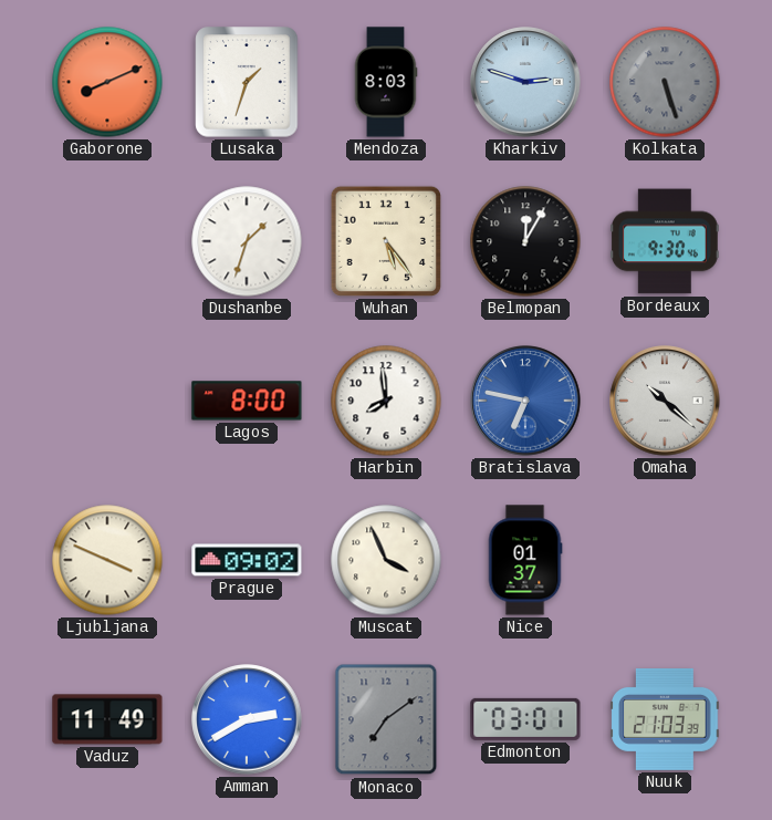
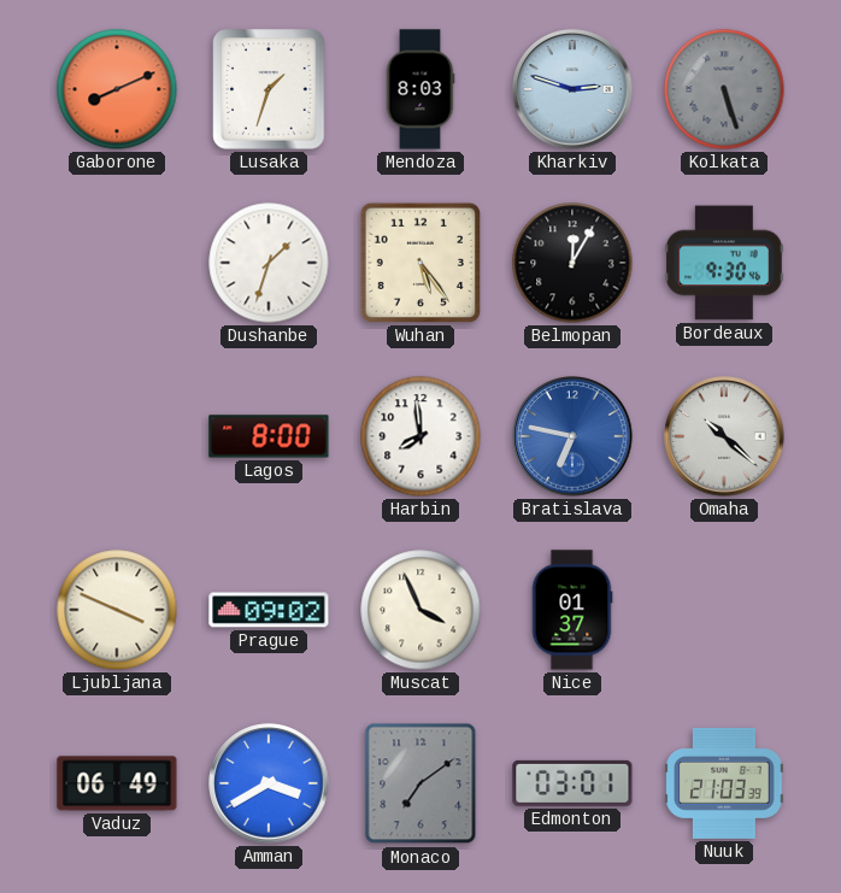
Vaduz: 11:49 -> 06:49 (117, 783)
Amman: 2:40 -> 3:40 (269, 783)
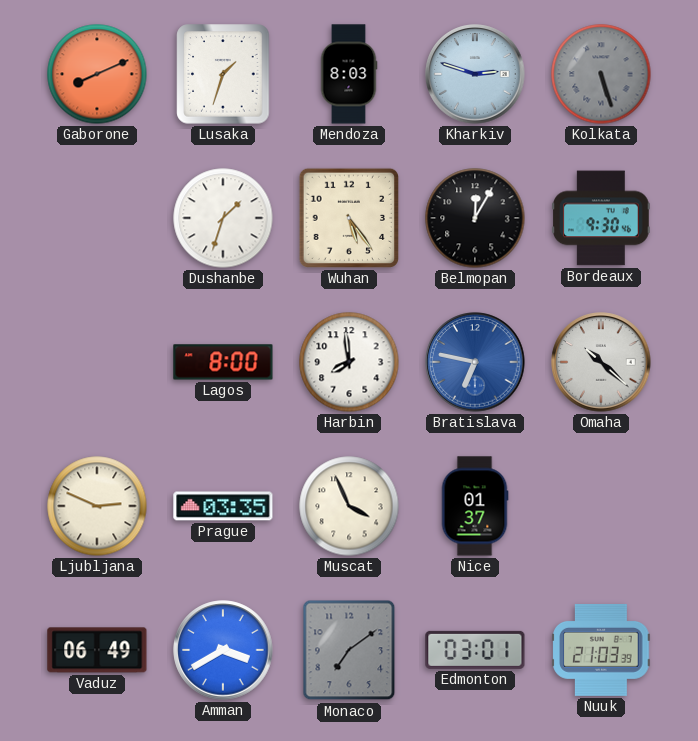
Ljubljana: 3:49 -> 2:49 (97, 506)
Prague: 09:02 -> 03:35 (223, 506)
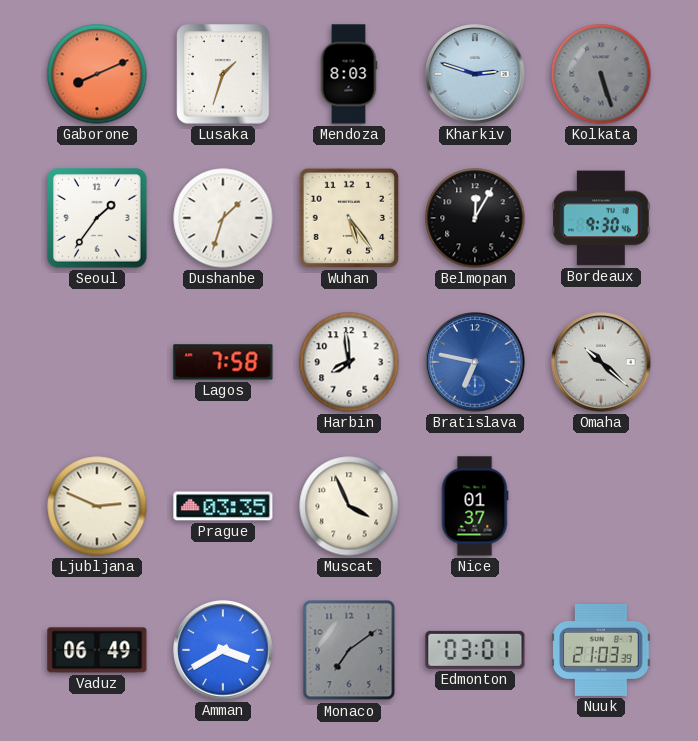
Seoul: none -> 1:36 (97, 218)
Lagos: 8:00 -> 7:58 (223, 362)
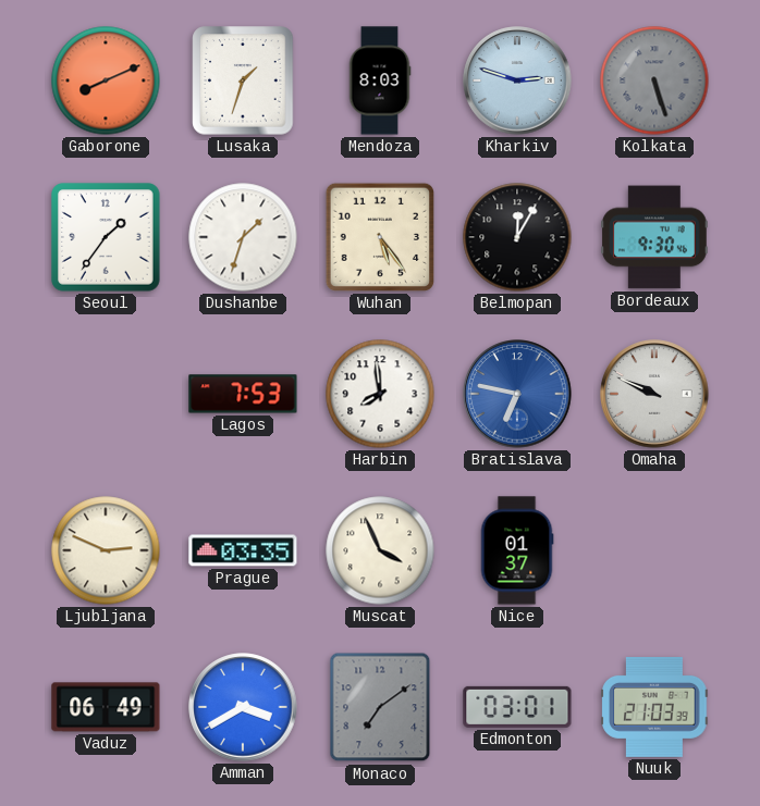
Lagos: 7:58 -> 7:53 (243, 394)
Omaha: 10:22 -> 9:49 (654, 394)
